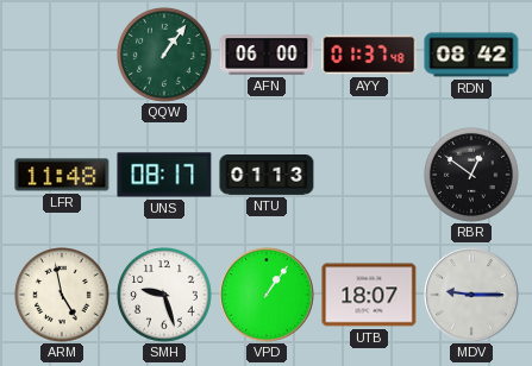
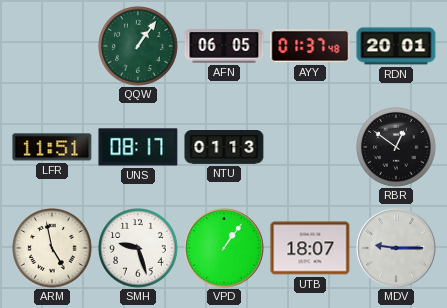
AFN: 06:00 -> 06:05 (224, 46)
RDN: 08:42 -> 20:01 (396, 46)
LFR: 11:48 -> 11:51 (52, 147)
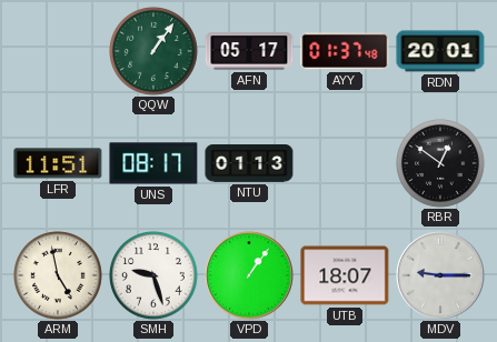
AFN: 06:05 -> 05:17 (249, 51)
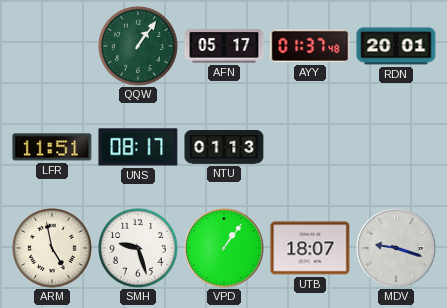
RBR: 12:51 -> none (441, 164)
MDV: 9:15 -> 9:18 (396, 248)
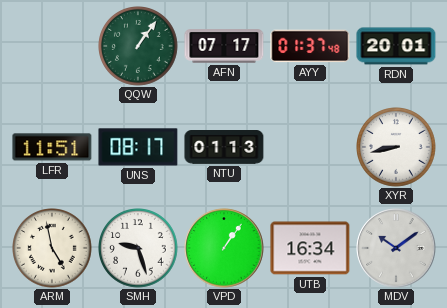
AFN: 05:17 -> 07:17 (224, 46)
XYR: none -> 8:43 (397, 148)
UTB: 18:07 -> 16:34 (310, 248)
MDV: 9:18 -> 10:09 (396, 248)
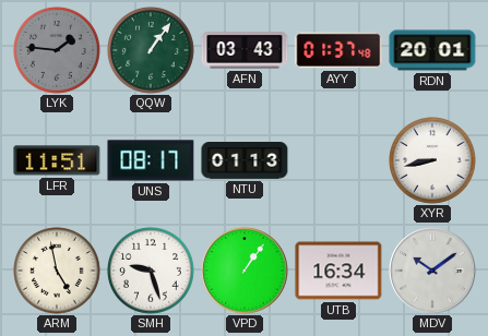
LYK: none -> 1:46 (58, 51)
AFN: 07:17 -> 03:43 (245, 50)
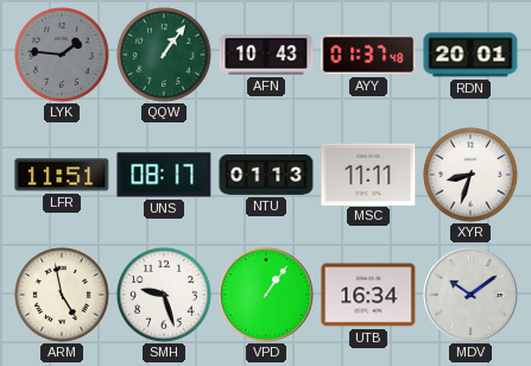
AFN: 03:43 -> 10:43 (266, 55)
MSC: none -> 11:11 (368, 173)
XYR: 8:43 -> 8:33 (472, 176)
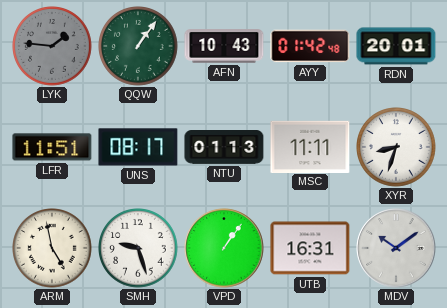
AYY: 01:37 -> 01:42 (310, 46)
UTB: 16:34 -> 16:31 (310, 248)
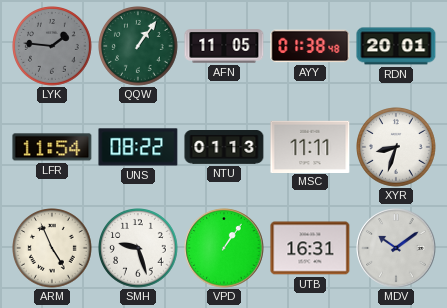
AFN: 10:43 -> 11:05 (224, 46)
AYY: 01:42 -> 01:38 (310, 46)
LFR: 11:51 -> 11:54 (52, 147)
UNS: 08:17 -> 08:22 (138, 147)
ARM: 4:58 -> 4:56 (53, 249)
